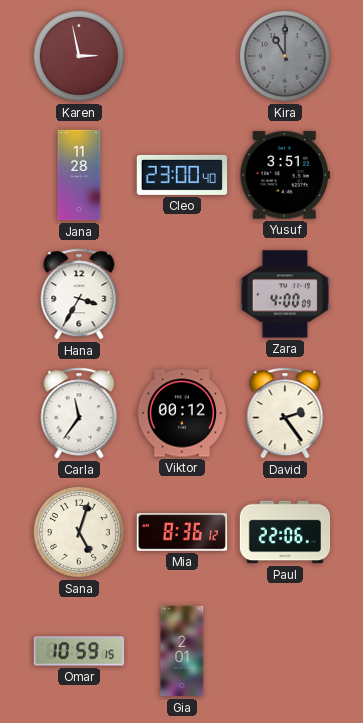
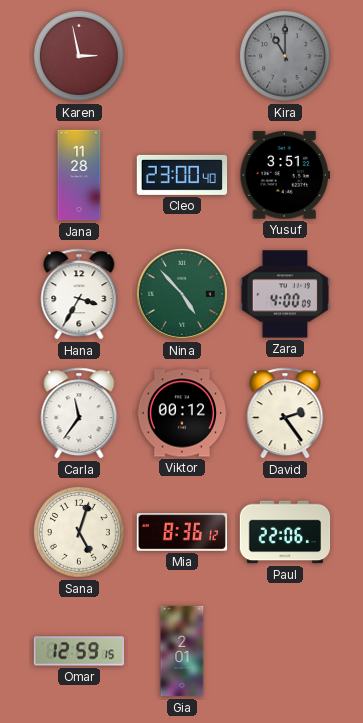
Nina: none -> 4:53 (182, 294)
Omar: 10:59 -> 12:59 (79, 651)
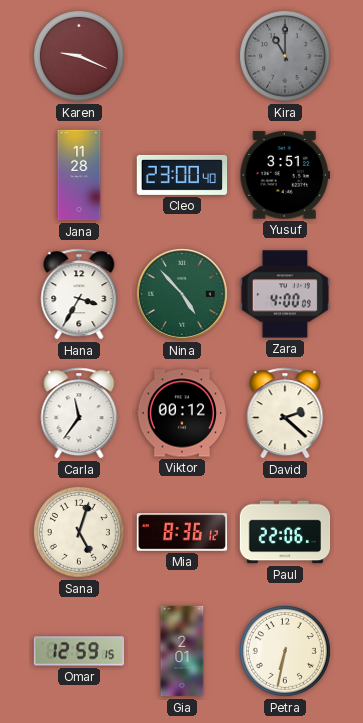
Karen: 2:58 -> 9:19 (79, 56)
David: 2:24 -> 2:22 (285, 413)
Petra: none -> 6:32 (285, 651)
